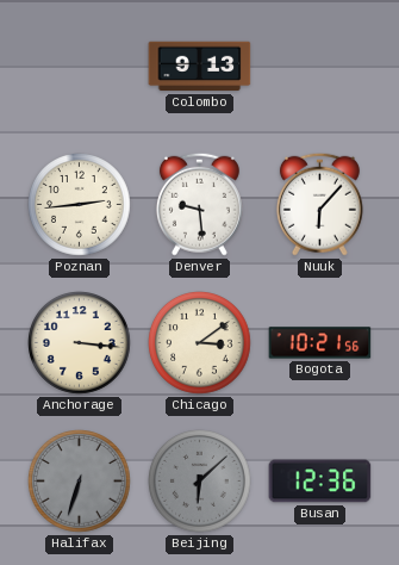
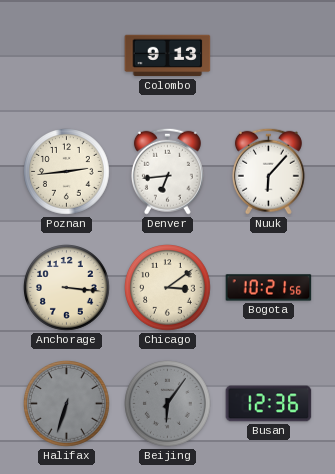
Denver: 9:29 -> 6:44 (167, 171)
Beijing: 6:08 -> 6:06 (168, 404)
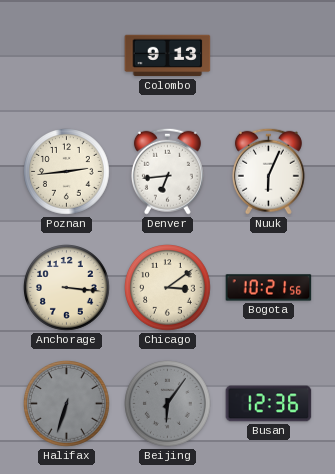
Nuuk: 6:07 -> 6:04 (268, 171)
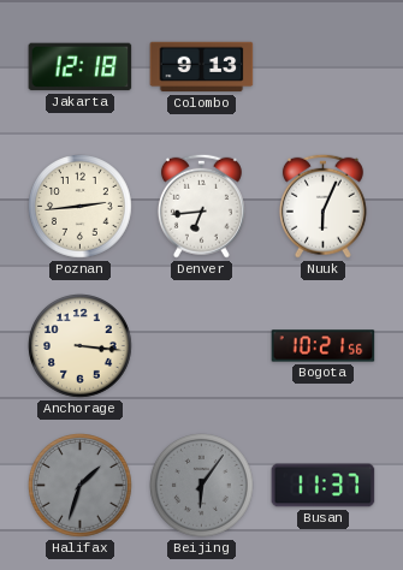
Jakarta: none -> 12:18 (81, 67)
Chicago: 3:09 -> none (168, 288)
Halifax: 6:33 -> 1:33 (81, 486)
Busan: 12:36 -> 11:37 (324, 486)
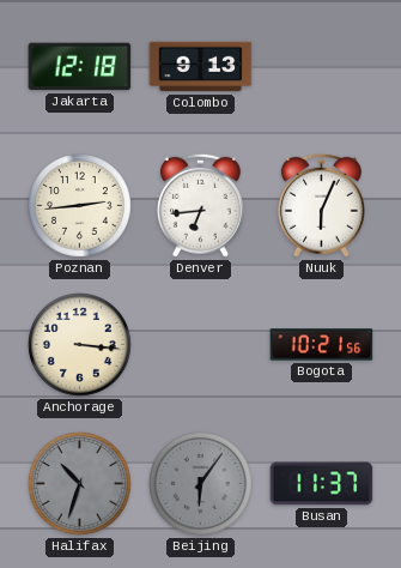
Halifax: 1:33 -> 10:33 (80, 484)
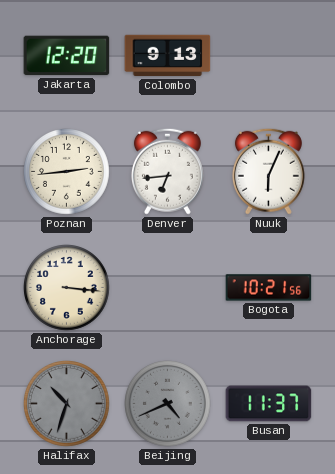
Jakarta: 12:18 -> 12:20 (67, 56)
Beijing: 6:06 -> 4:41 (168, 404)
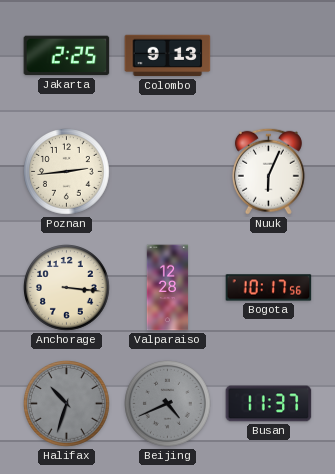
Jakarta: 12:20 -> 2:25 (67, 56)
Denver: 6:44 -> none (167, 171)
Valparaiso: none -> 12:28 (168, 288)
Bogota: 10:21 -> 10:17 (269, 288)
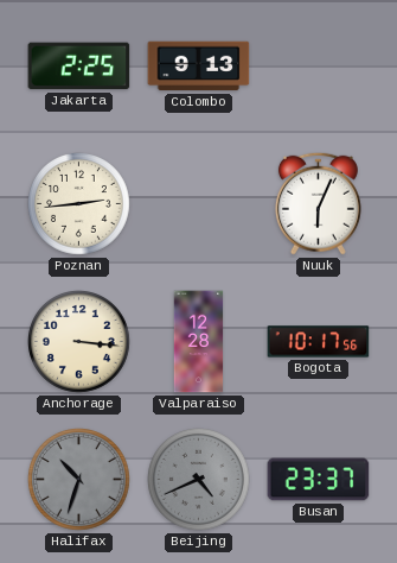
Busan: 11:37 -> 23:37 (319, 480)
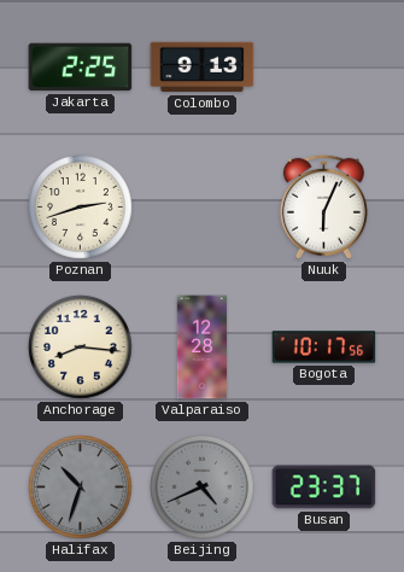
Poznan: 2:44 -> 2:42 (81, 208)
Anchorage: 3:16 -> 8:16 (81, 348)
